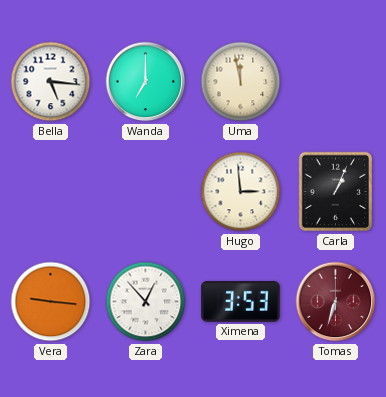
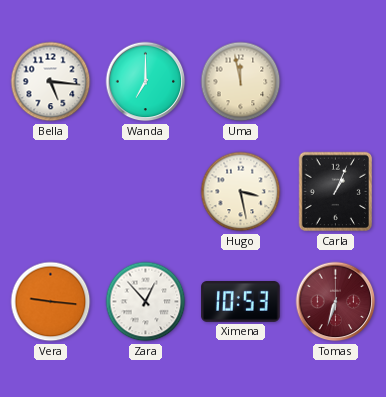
Hugo: 2:59 -> 3:28 (241, 192)
Ximena: 3:53 -> 10:53 (241, 302)
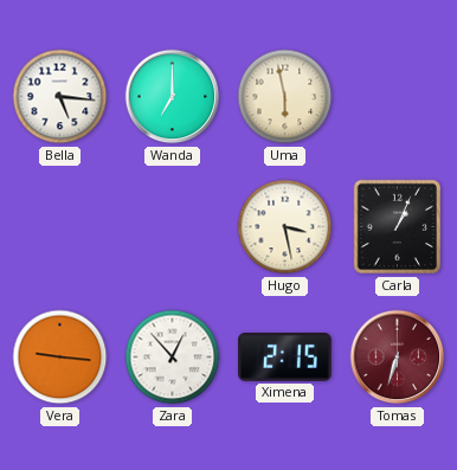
Uma: 11:58 -> 5:58 (285, 97)
Ximena: 10:53 -> 2:15 (285, 358)
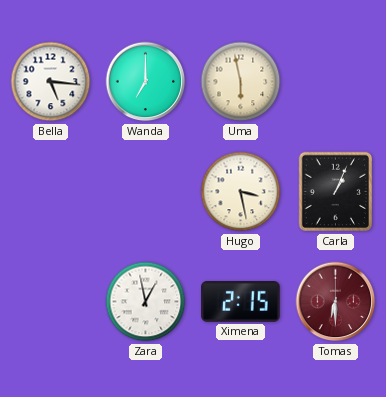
Vera: 9:16 -> none (60, 358)
Zara: 12:53 -> 12:58 (146, 302)
Tomas: 6:33 -> 6:30 (336, 302)
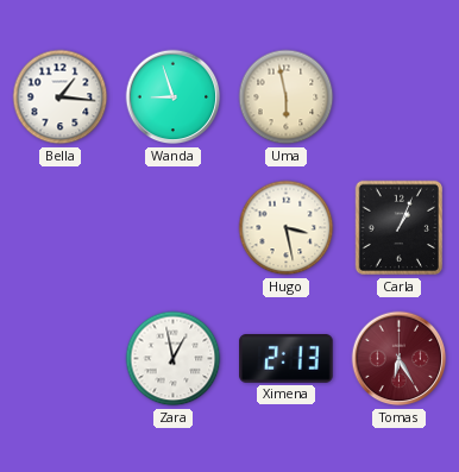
Bella: 5:16 -> 1:16 (61, 97)
Wanda: 7:00 -> 8:57 (174, 97)
Ximena: 2:15 -> 2:13 (287, 359)
Tomas: 6:30 -> 6:25 (400, 359)
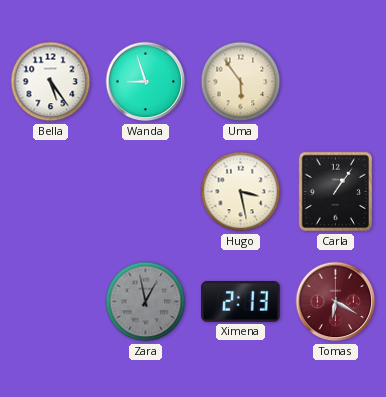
Bella: 1:16 -> 5:24 (51, 82)
Uma: 5:58 -> 5:54 (241, 82)
Carla: 1:04 -> 1:06 (336, 192)
Zara dial: white -> grey (146, 302)
Tomas: 6:25 -> 6:20 (336, 302)
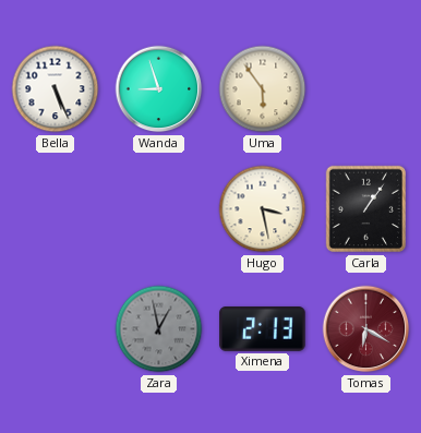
Bella: 5:24 -> 5:26 (56, 89)
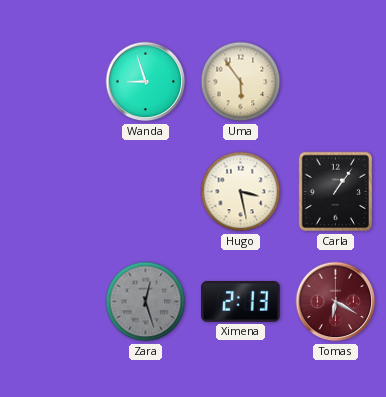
Bella: 5:26 -> none (56, 89)
Zara: 12:58 -> 12:27 (146, 302)
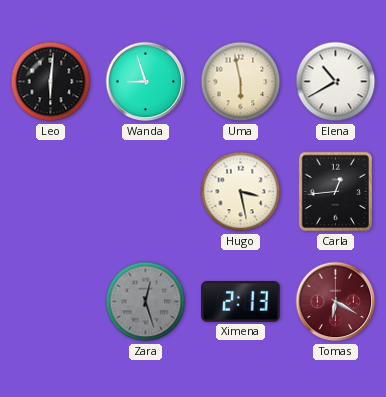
Leo: none -> 6:01 (51, 82)
Uma: 5:54 -> 5:58 (241, 82)
Elena: none -> 10:40 (336, 82)
Carla: 1:06 -> 12:44 (336, 192)
